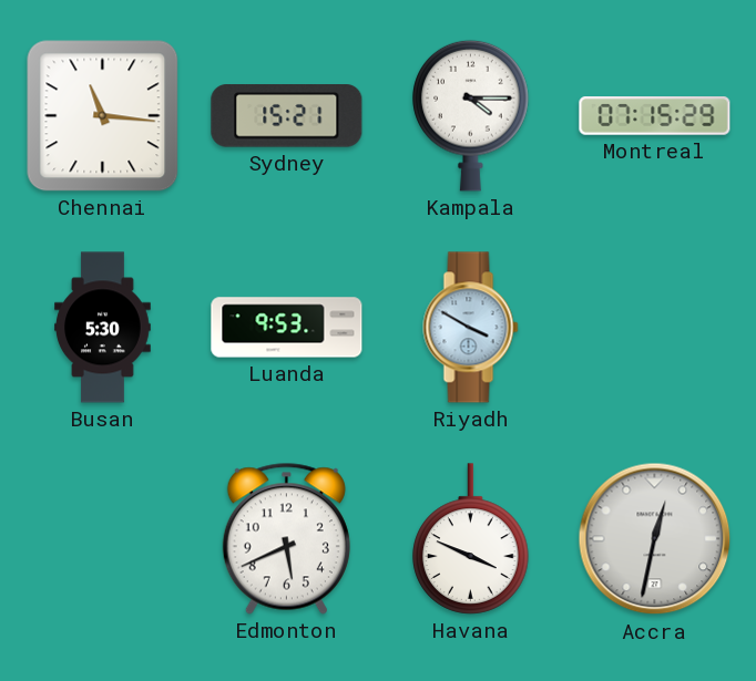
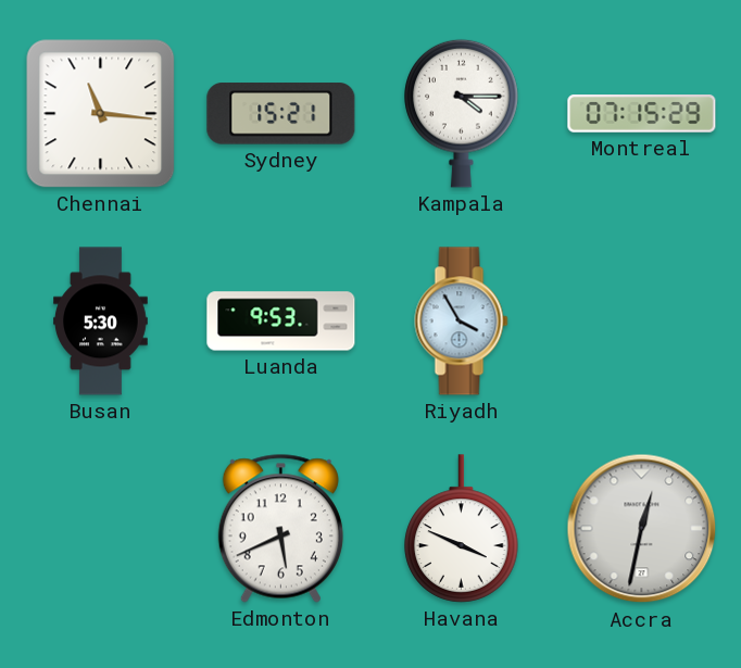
Riyadh: 3:50 -> 3:55 (462, 322)
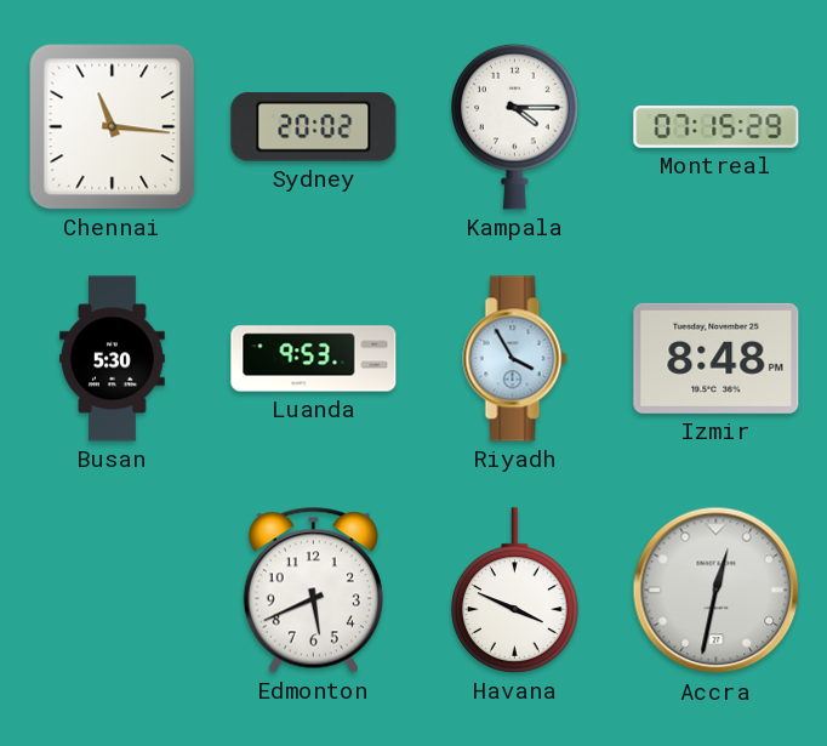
Sydney: 15:21 -> 20:02 (314, 127)
Izmir: none -> 8:48 (717, 358)
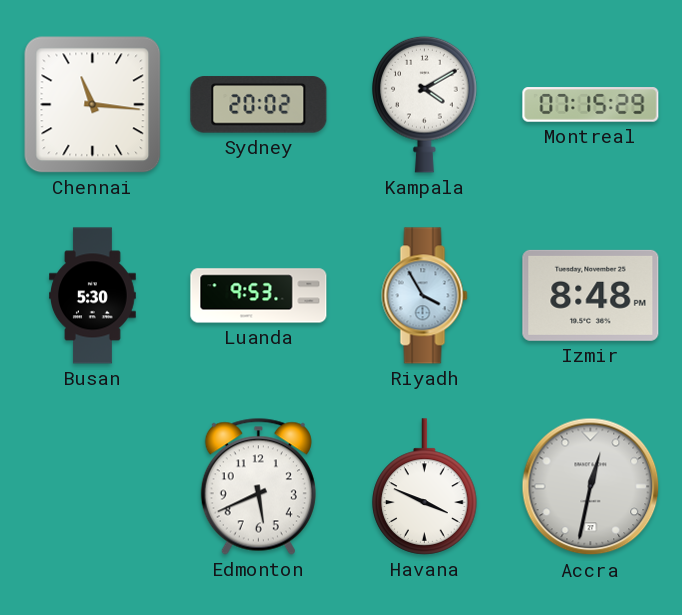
Kampala: 4:15 -> 4:10 (425, 104)
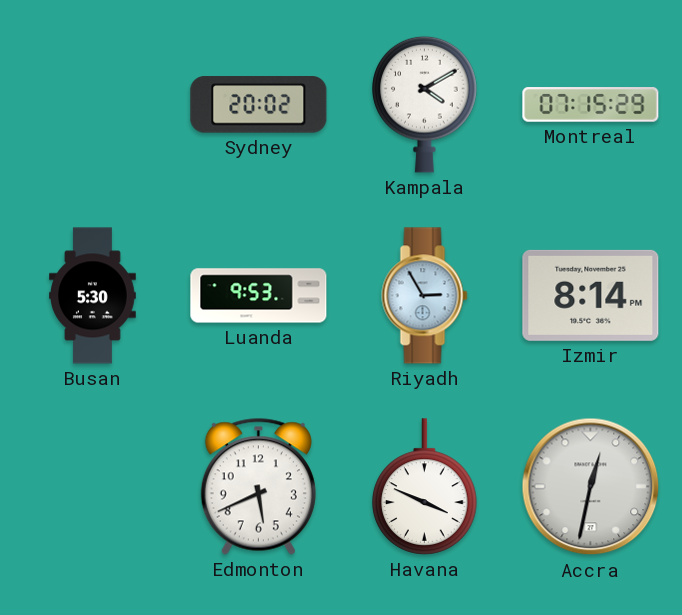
Chennai: 11:16 -> none (93, 105)
Riyadh: 3:55 -> 2:55 (425, 296)
Izmir: 8:48 -> 8:14 (591, 295)
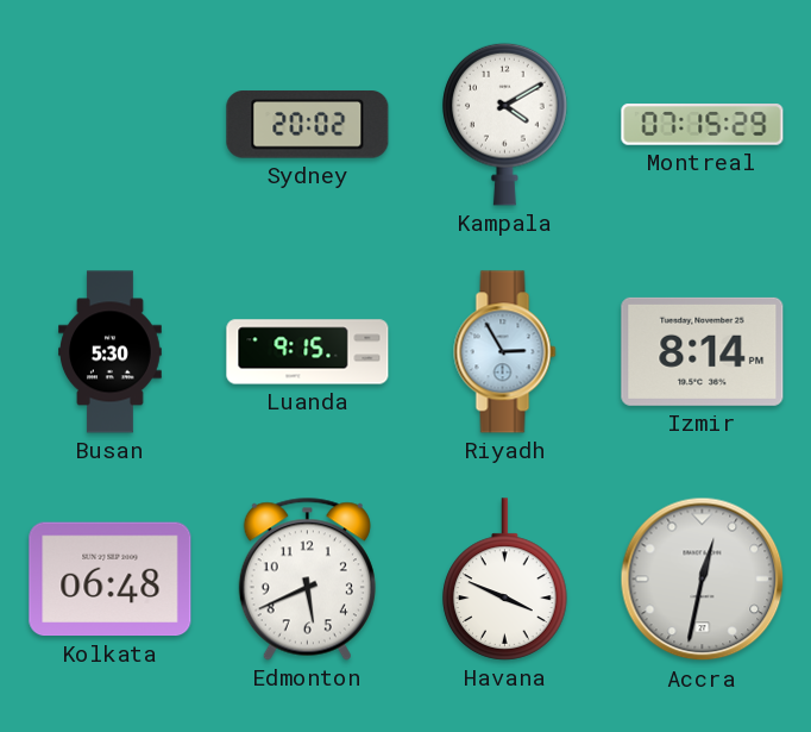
Luanda: 9:53 -> 9:15 (308, 352)
Kolkata: none -> 06:48 (111, 580)
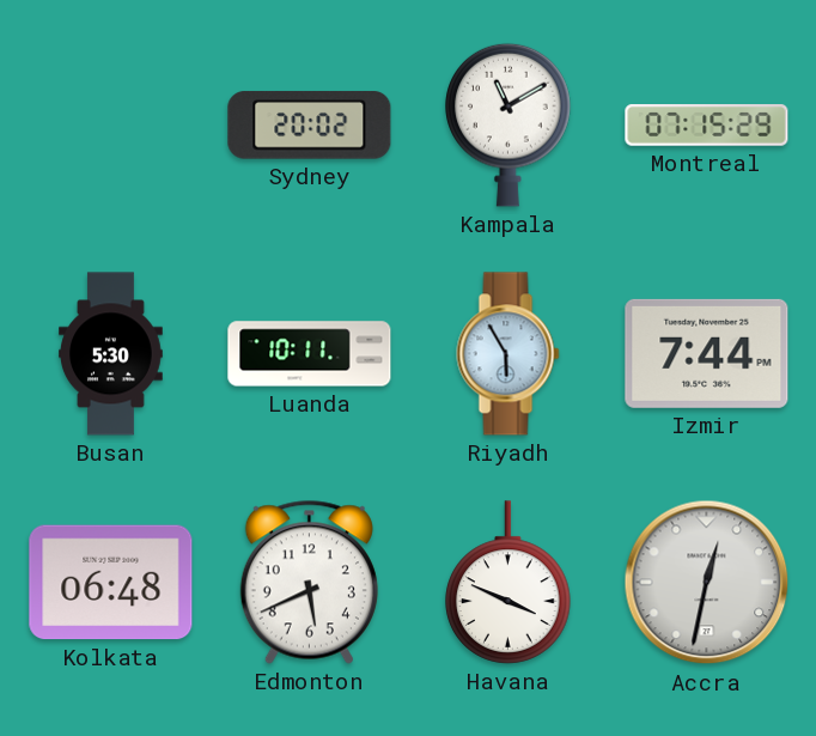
Kampala: 4:10 -> 11:10 (509, 124)
Luanda: 9:15 -> 10:11 (310, 354)
Riyadh: 2:55 -> 5:55 (509, 354)
Izmir: 8:14 -> 7:44 (707, 353)
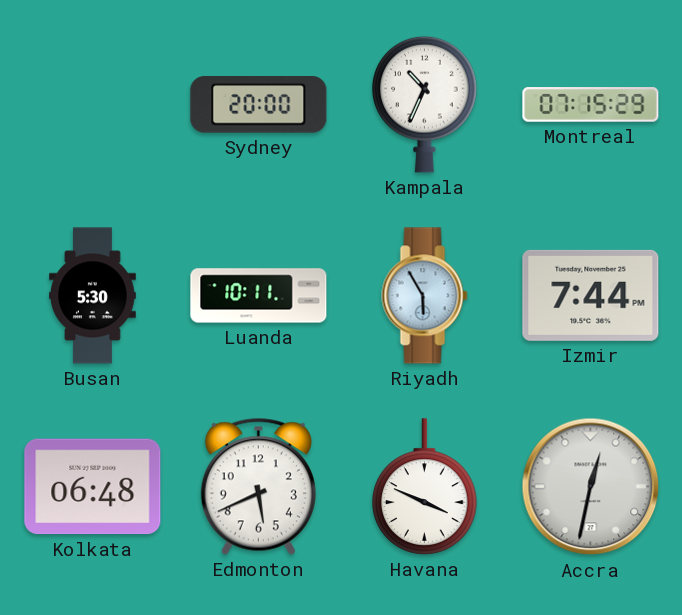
Sydney: 20:02 -> 20:00 (259, 105)
Kampala: 11:10 -> 10:34 (425, 104)
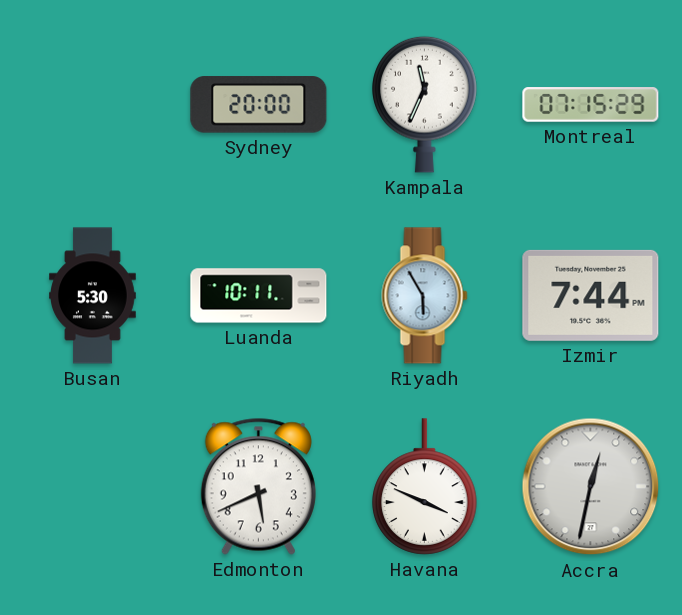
Kampala: 10:34 -> 11:34 (425, 104)
Kolkata: 06:48 -> none (93, 487)
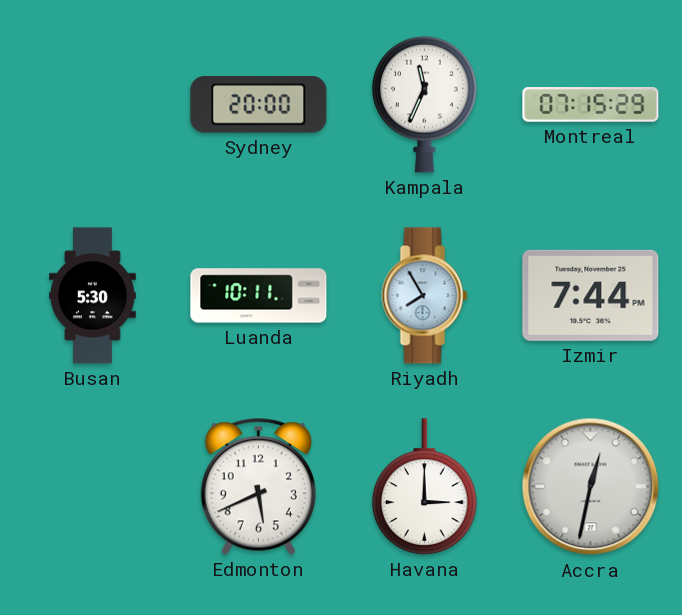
Riyadh: 5:55 -> 7:55 (425, 296)
Havana: 3:49 -> 3:00 (425, 487)
